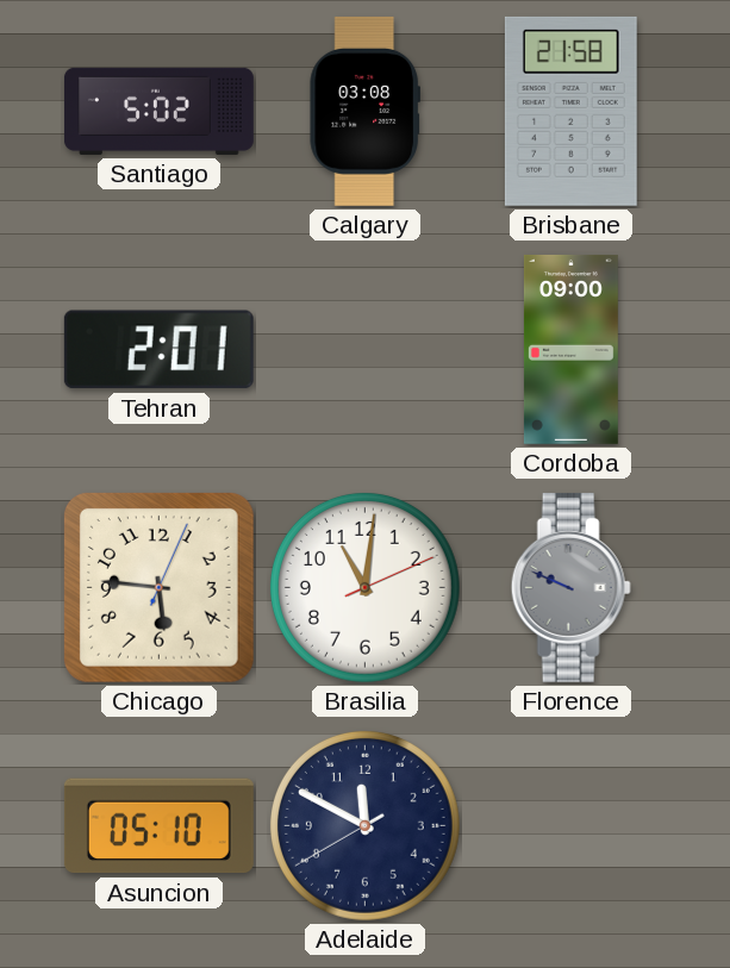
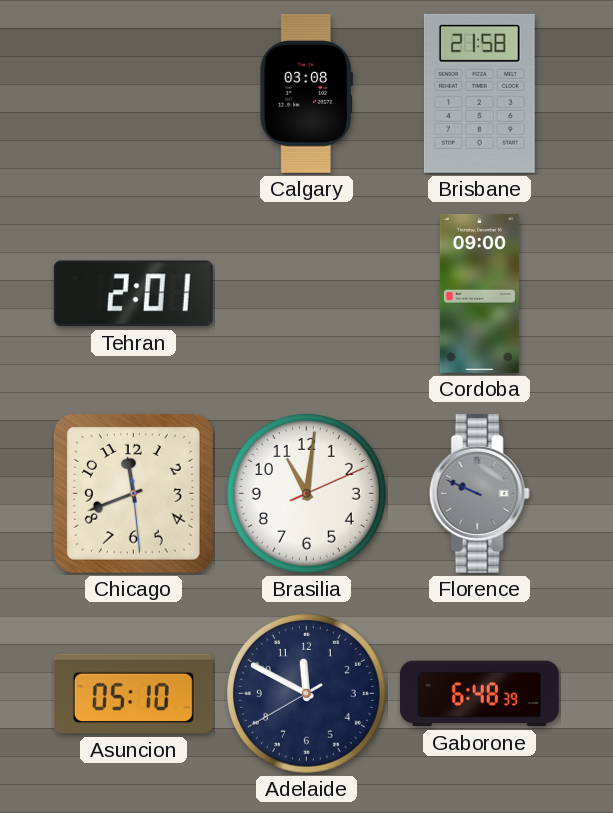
Santiago: 5:02 -> none (158, 111)
Chicago: 5:46 -> 11:41 (134, 494)
Gaborone: none -> 6:48 (479, 694)
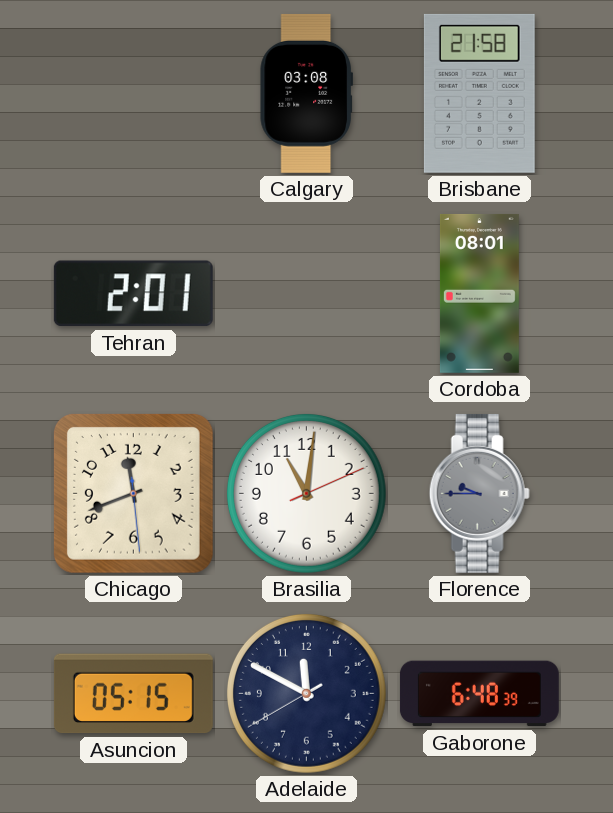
Cordoba: 09:00 -> 08:01 (479, 293)
Florence: 9:49 -> 9:45 (479, 493)
Asuncion: 05:10 -> 05:15 (133, 694)
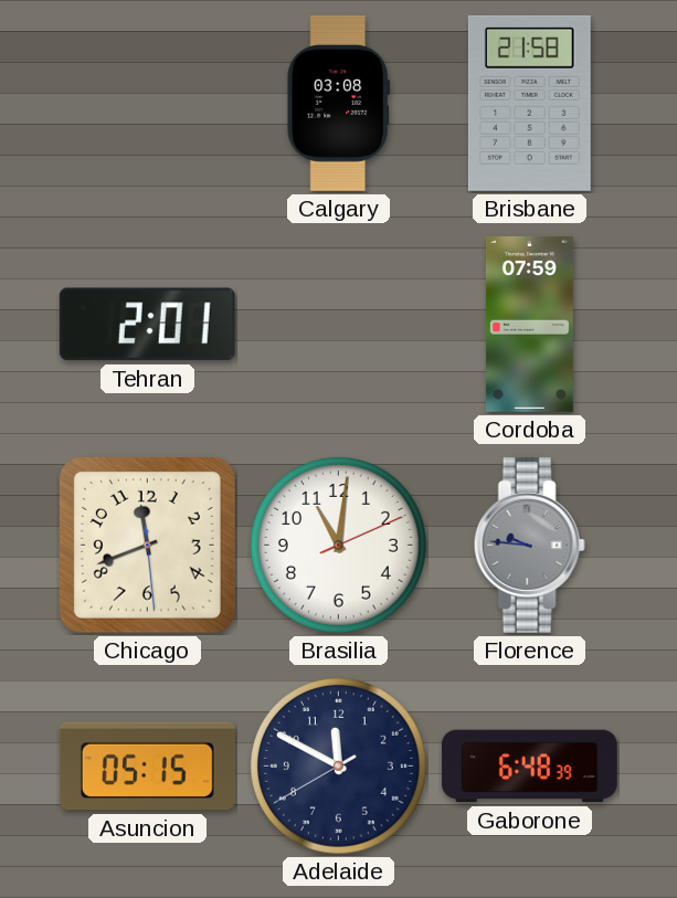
Cordoba: 08:01 -> 07:59 (529, 324)
Florence: 9:45 -> 9:46 (529, 545)
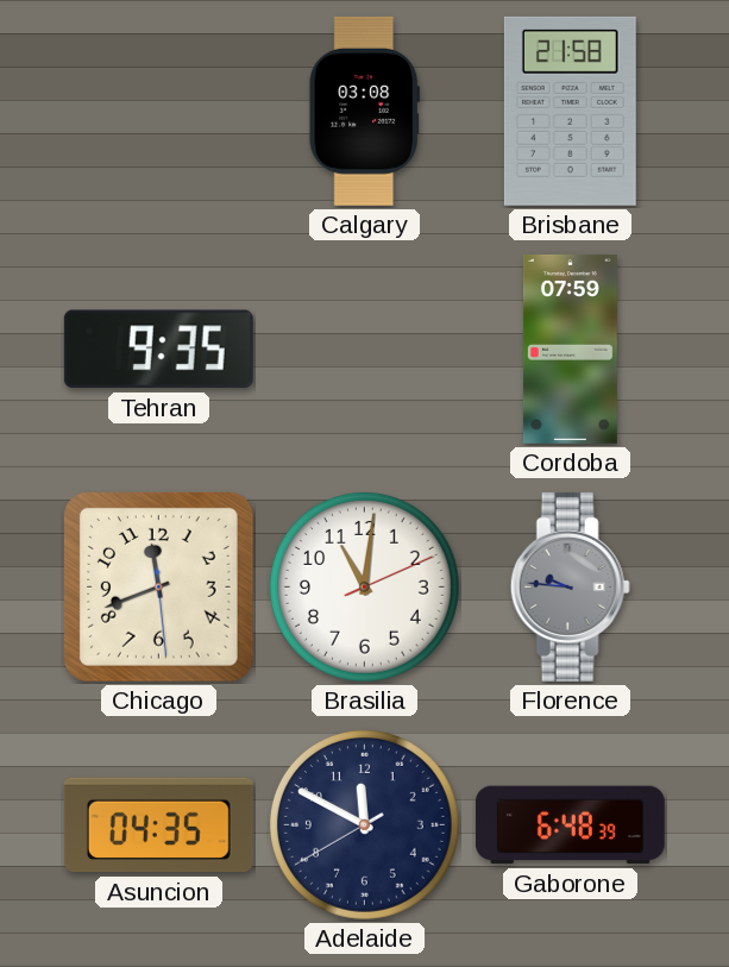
Tehran: 2:01 -> 9:35 (158, 350)
Asuncion: 05:15 -> 04:35 (158, 825)
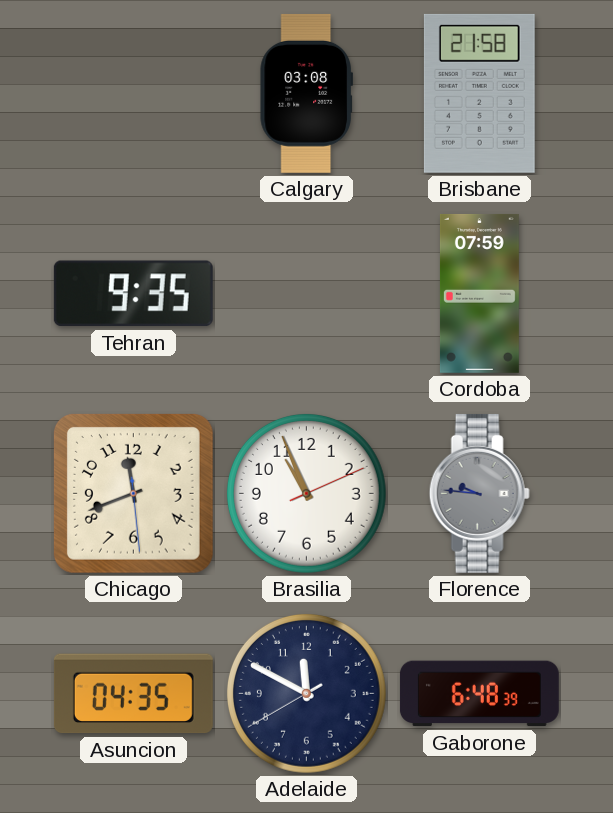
Brasilia: 11:01 -> 10:56 (306, 493)
